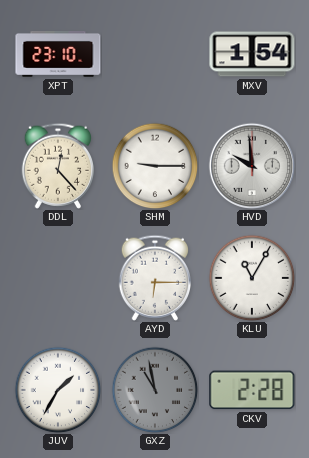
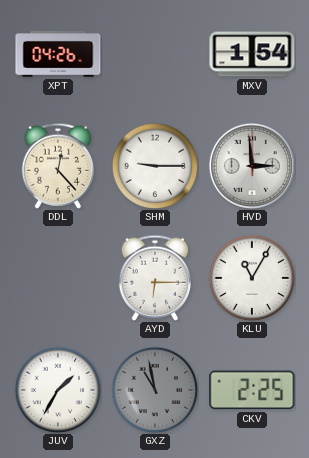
XPT: 23:10 -> 04:26 (58, 54)
HVD: 9:59 -> 2:59 (252, 166)
CKV: 2:28 -> 2:25 (252, 390)
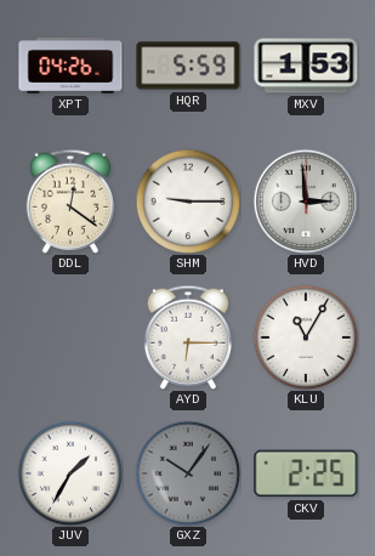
HQR: none -> 5:59 (188, 66)
MXV: 1:54 -> 1:53 (306, 66)
DDL: 12:23 -> 12:21 (69, 202)
GXZ: 10:58 -> 10:06 (188, 473)
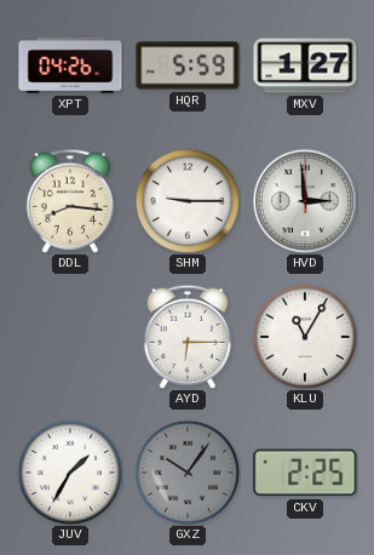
MXV: 1:53 -> 1:27 (305, 65)
DDL: 12:21 -> 8:16 (69, 201)
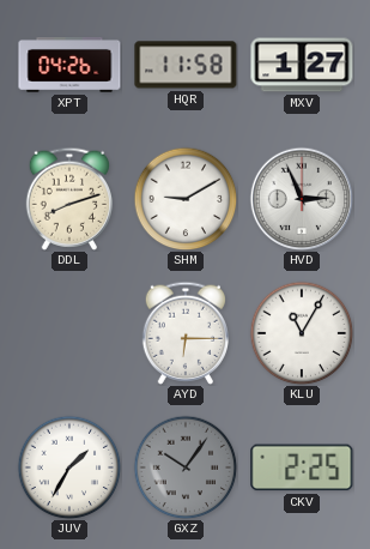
HQR: 5:59 -> 11:58 (186, 65)
DDL: 8:16 -> 8:12 (68, 199)
SHM: 9:15 -> 9:10 (186, 199)
HVD: 2:59 -> 2:56 (302, 199)
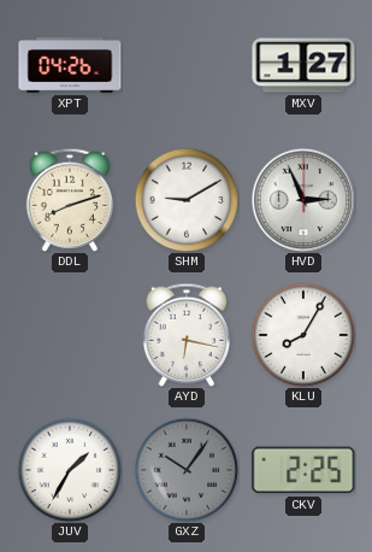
HQR: 11:58 -> none (186, 65)
AYD: 6:15 -> 6:17 (185, 335)
KLU: 11:05 -> 8:05 (303, 335)
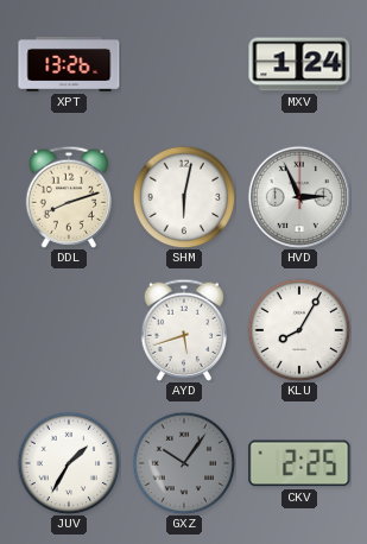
XPT: 04:26 -> 13:26 (69, 64)
MXV: 1:27 -> 1:24 (299, 64)
SHM: 9:10 -> 6:02 (184, 197)
AYD: 6:17 -> 5:42 (183, 330)
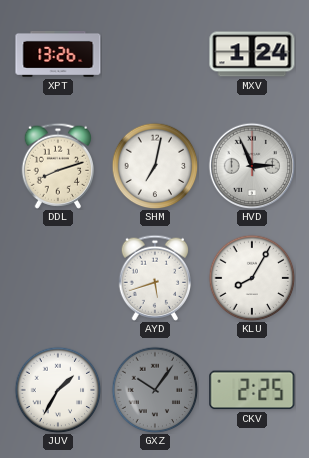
SHM: 6:02 -> 7:02 (155, 166)
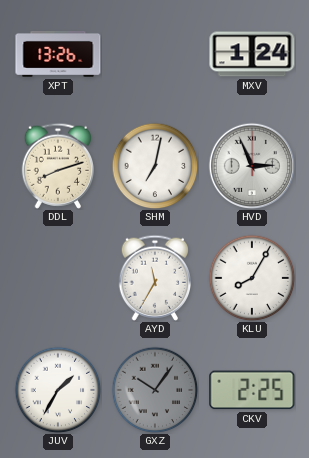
AYD: 5:42 -> 11:35 (154, 278)
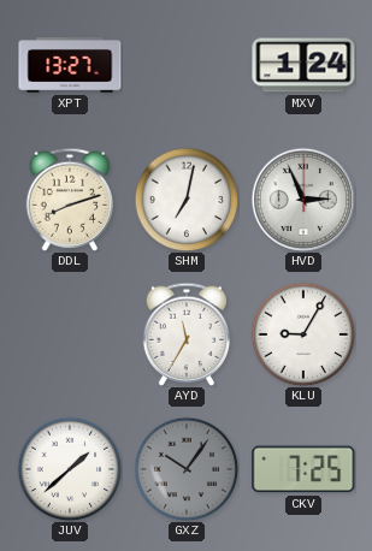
XPT: 13:26 -> 13:27 (70, 65)
KLU: 8:05 -> 9:05 (303, 334)
JUV: 1:35 -> 1:38 (70, 469)
CKV: 2:25 -> 7:25 (303, 469)
